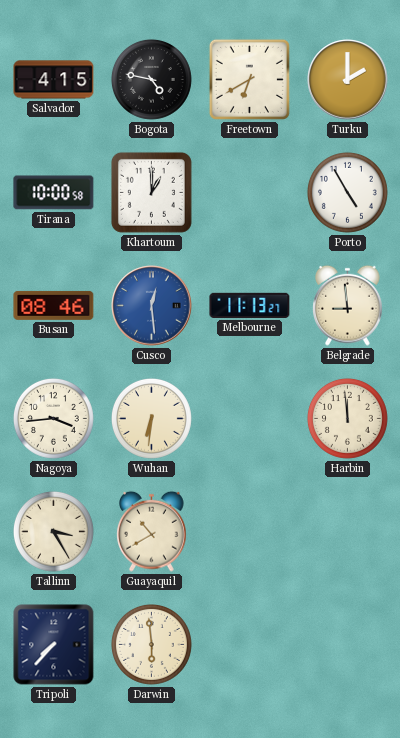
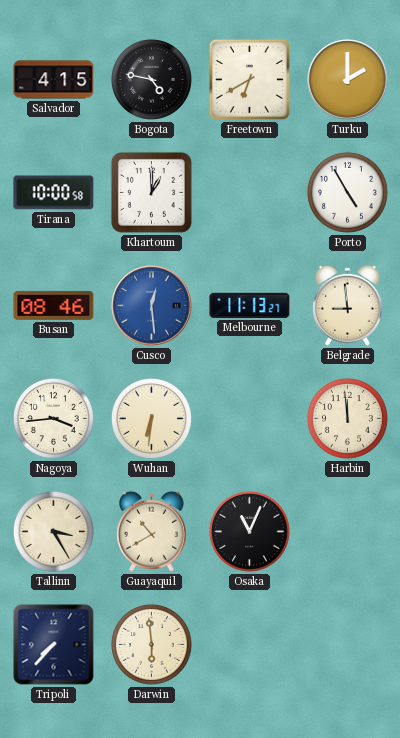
Osaka: none -> 11:04 (249, 531)
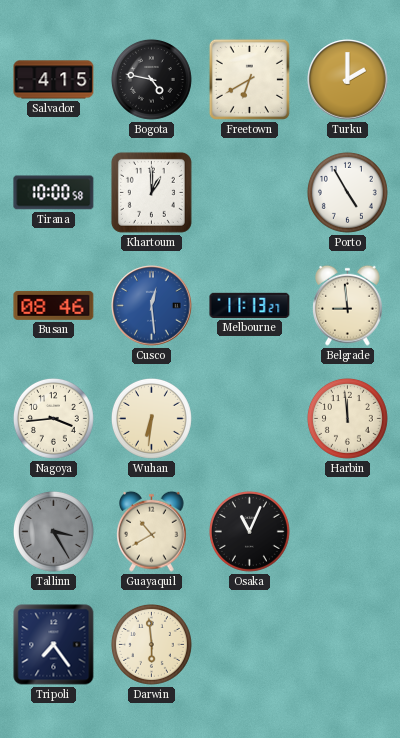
Tallinn dial: cream -> grey (53, 531)
Tripoli: 7:37 -> 7:24 (54, 645)
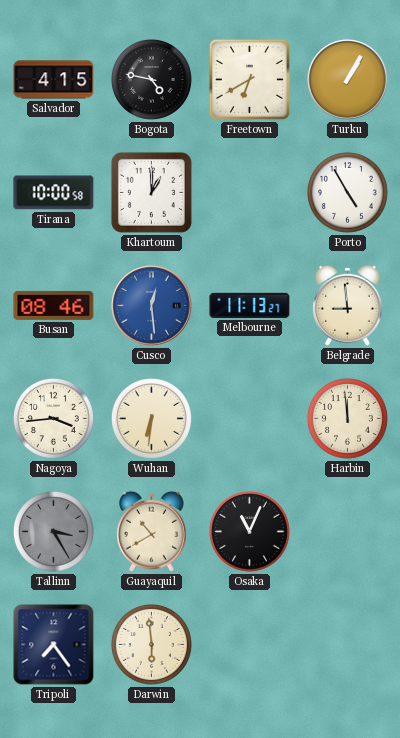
Turku: 2:00 -> 1:05 (348, 80)
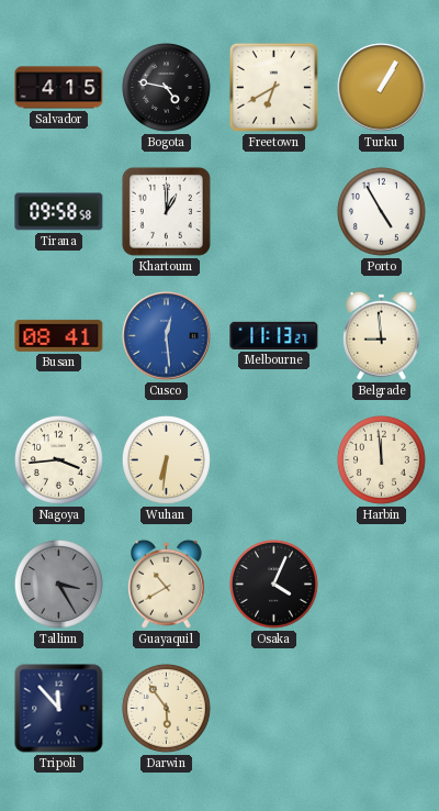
Tirana: 10:00 -> 09:58 (59, 212)
Busan: 08:46 -> 08:41 (59, 335)
Osaka: 11:04 -> 4:04 (273, 584)
Tripoli: 7:24 -> 11:53 (59, 709)
Darwin: 5:59 -> 5:54 (166, 708)
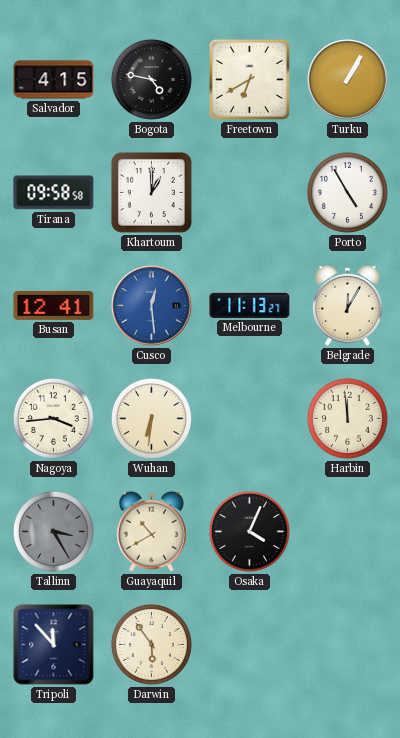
Busan: 08:41 -> 12:41 (54, 305)
Belgrade: 8:59 -> 12:05 (348, 305)
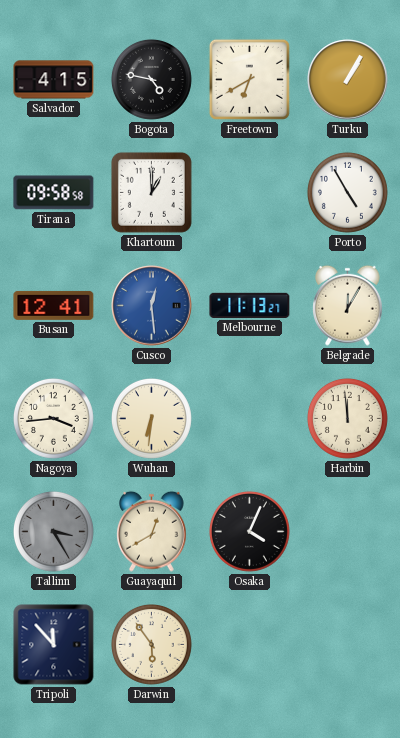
Guayaquil: 10:40 -> 12:40 (152, 531)
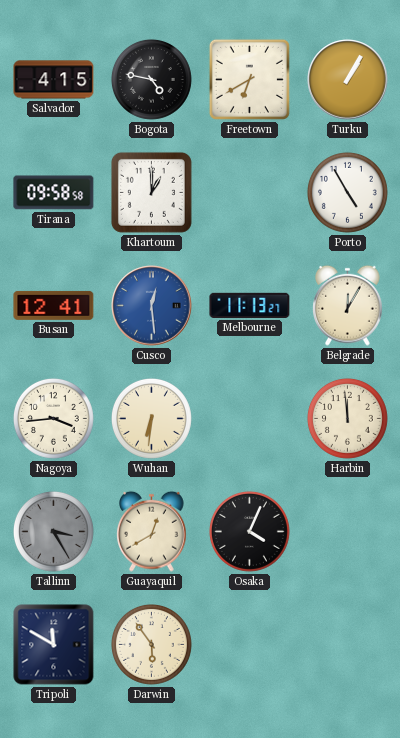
Tripoli: 11:53 -> 11:50 (54, 645)
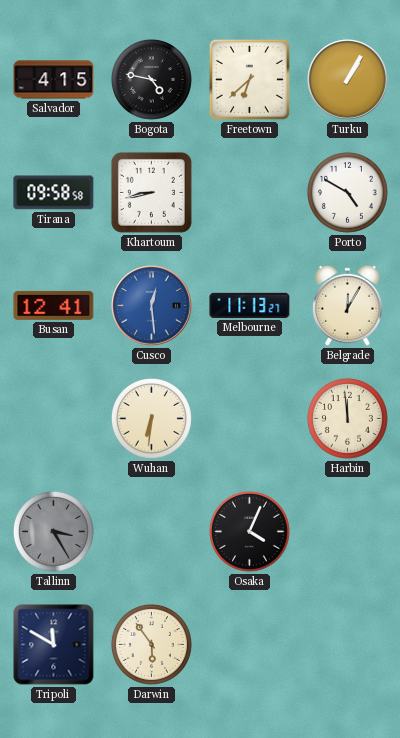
Freetown: 6:40 -> 6:38 (249, 79)
Khartoum: 1:00 -> 8:43 (151, 192)
Porto: 4:55 -> 4:50 (347, 192)
Nagoya: 3:44 -> none (53, 418)
Guayaquil: 12:40 -> none (152, 531)
